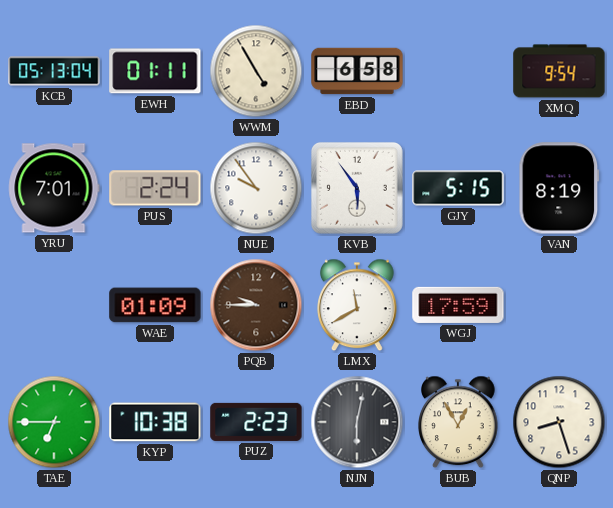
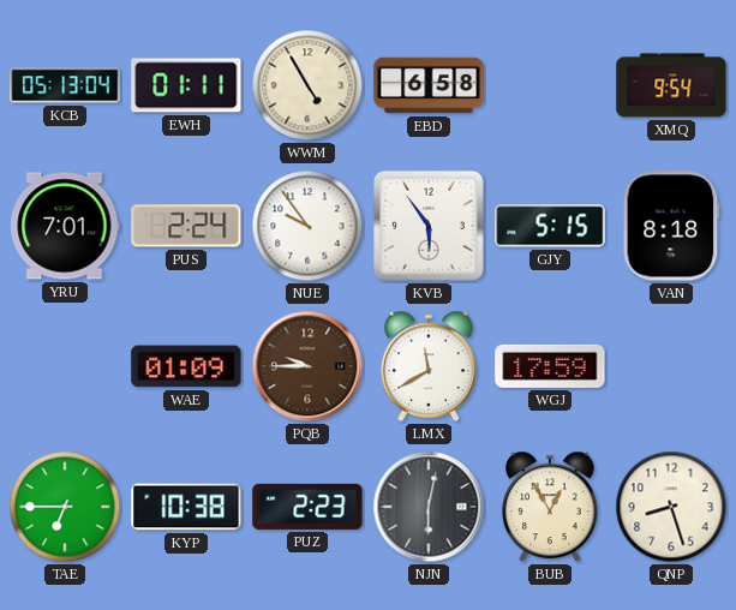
VAN: 8:19 -> 8:18 (671, 226)
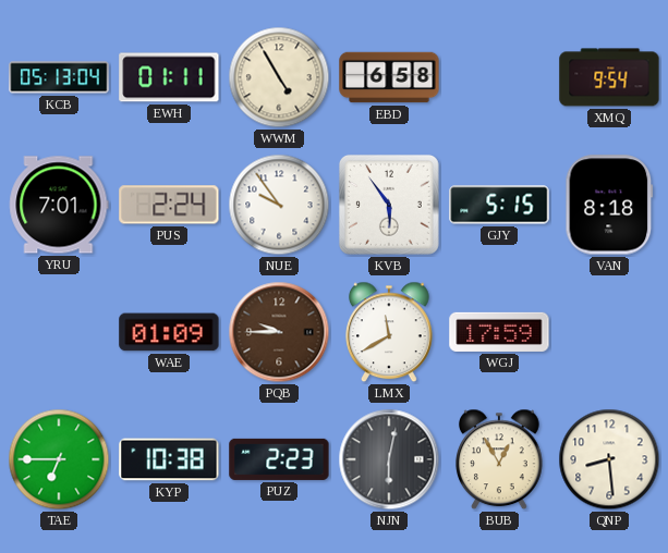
QNP: 8:27 -> 8:29 (609, 459)
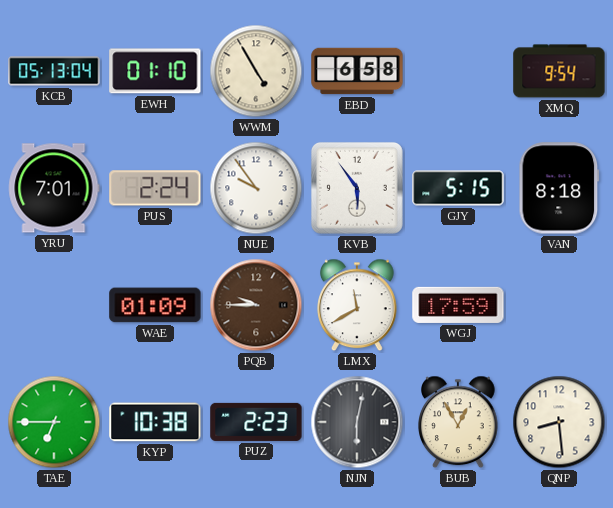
EWH: 01:11 -> 01:10 (155, 71)
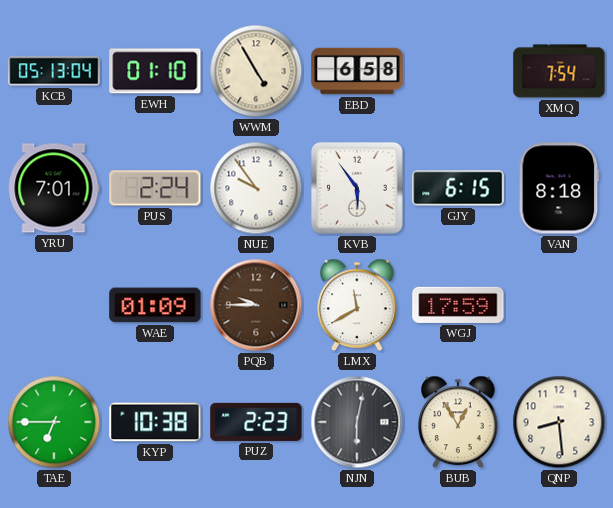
XMQ: 9:54 -> 7:54 (559, 71)
GJY: 5:15 -> 6:15 (458, 188)
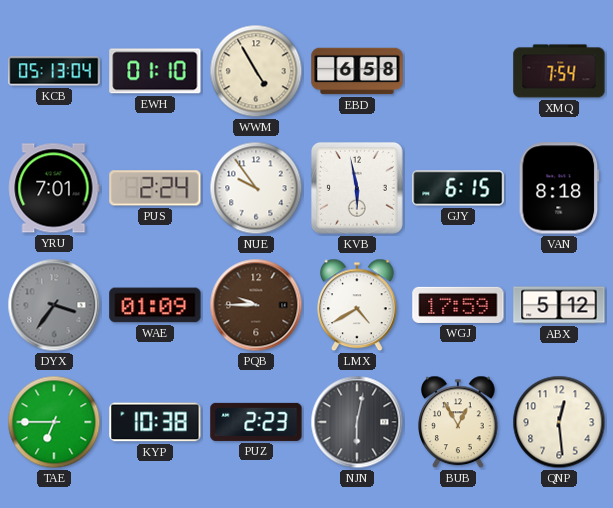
KVB: 5:54 -> 5:58 (357, 188)
DYX: none -> 3:36 (54, 305)
LMX: 11:40 -> 4:40 (358, 305)
ABX: none -> 5:12 (559, 305)
QNP: 8:29 -> 12:29 (559, 422)
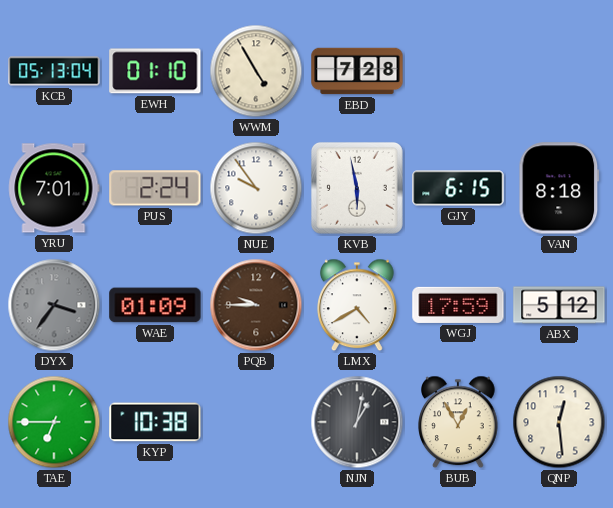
EBD: 6:58 -> 7:28 (357, 71)
XMQ: 7:54 -> none (559, 71)
PUZ: 2:23 -> none (256, 422)
NJN: 6:02 -> 1:02 (357, 422)
